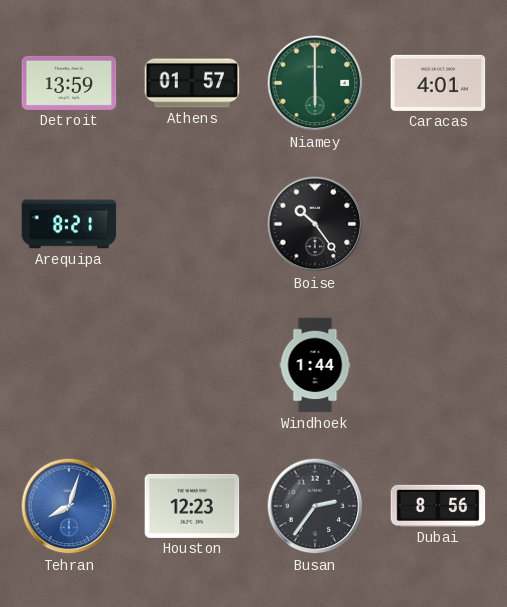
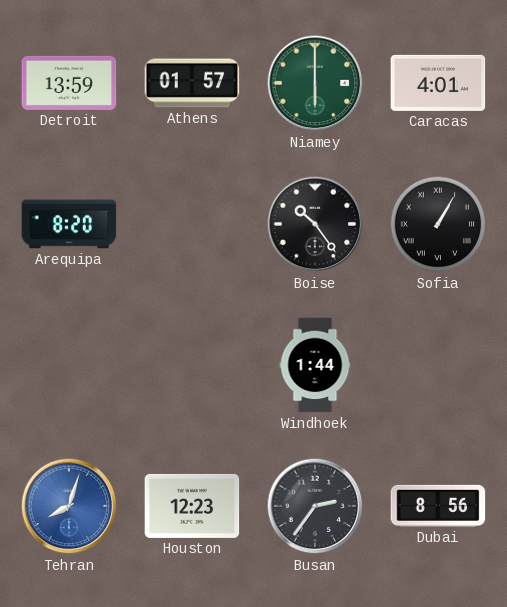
Arequipa: 8:21 -> 8:20 (69, 224)
Sofia: none -> 1:05 (438, 224)
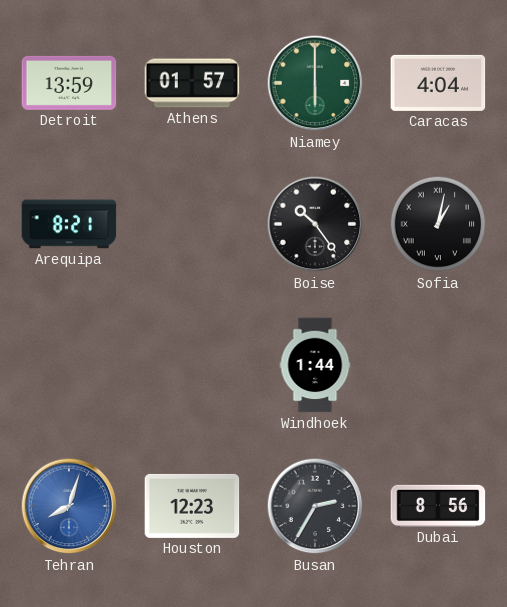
Caracas: 4:01 -> 4:04 (438, 83)
Arequipa: 8:20 -> 8:21 (69, 224)
Sofia: 1:05 -> 1:02 (438, 224)
Busan: 2:36 -> 2:35 (315, 506)
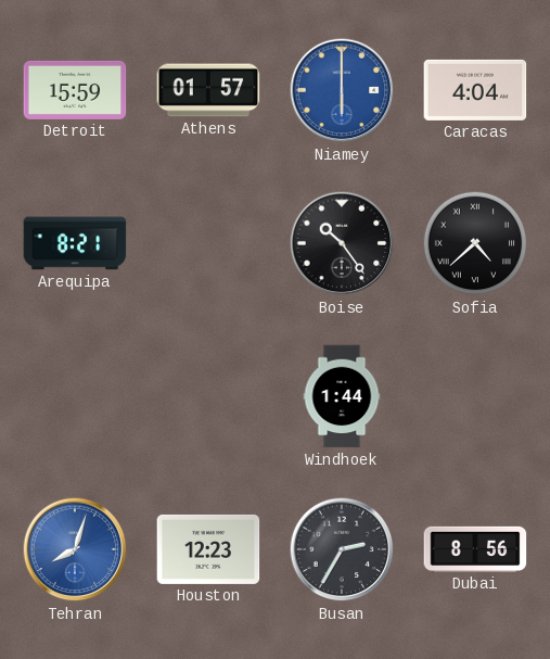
Detroit: 13:59 -> 15:59 (75, 90)
Niamey dial: green -> blue (342, 90)
Sofia: 1:02 -> 4:38 (475, 243)
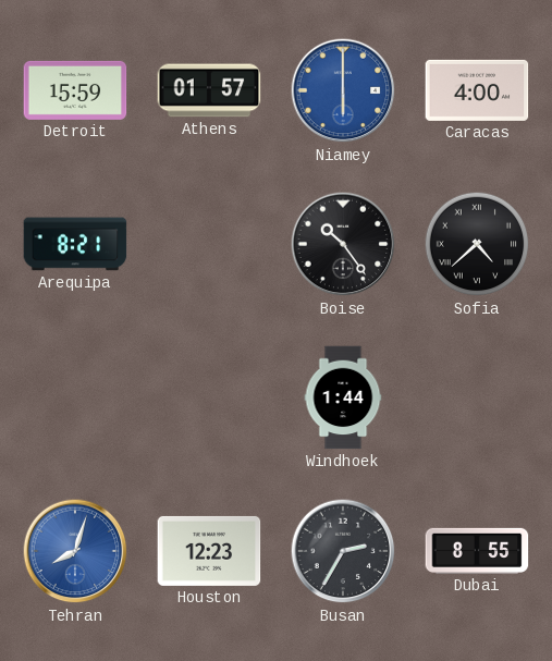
Caracas: 4:04 -> 4:00 (477, 90)
Dubai: 8:56 -> 8:55 (477, 551)
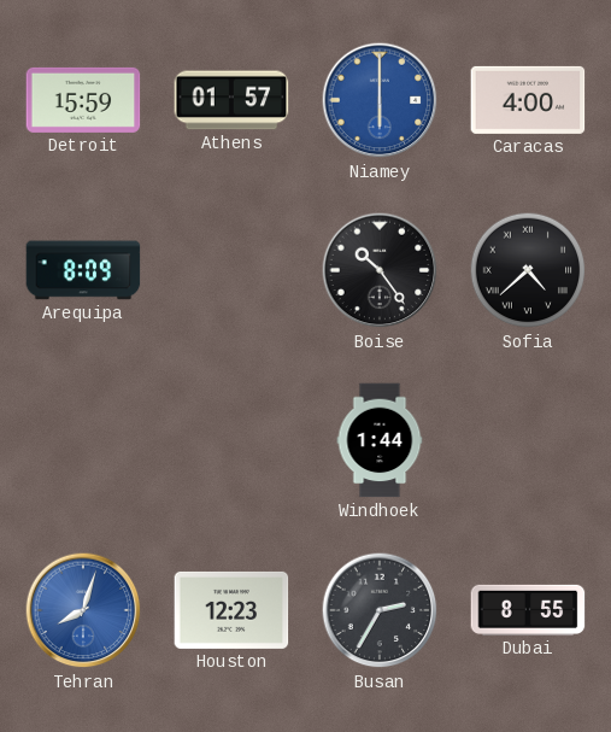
Arequipa: 8:21 -> 8:09 (83, 270)
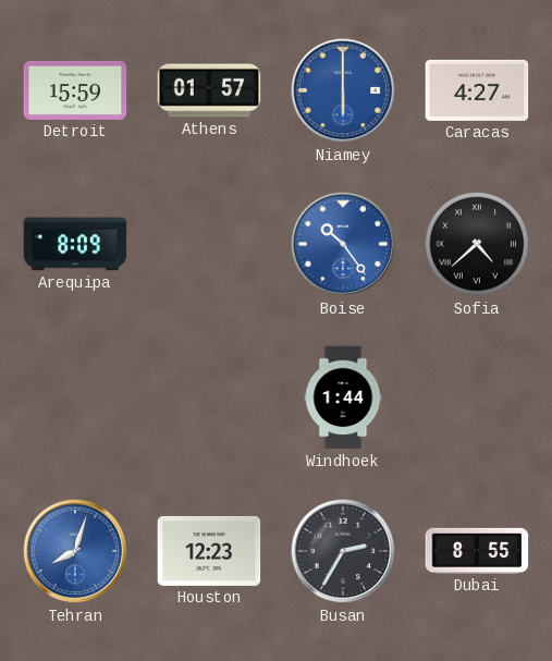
Caracas: 4:00 -> 4:27 (477, 90)
Boise dial: black -> blue (343, 244)
